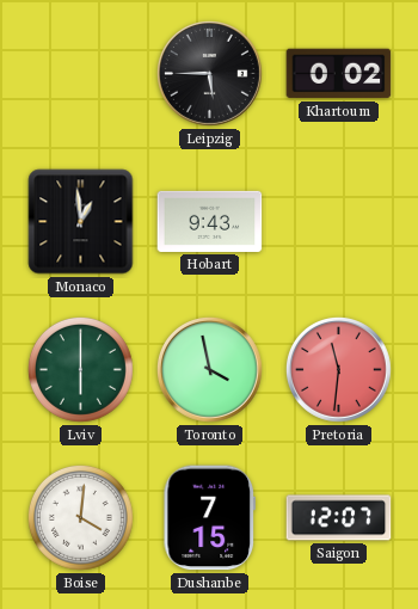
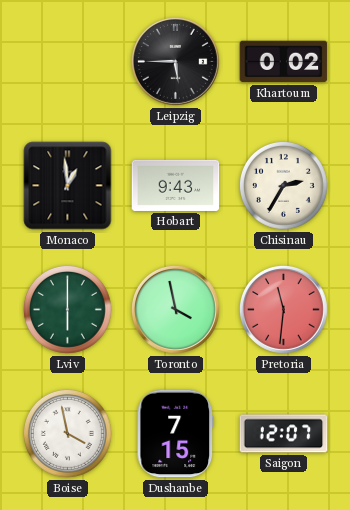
Chisinau: none -> 2:35 (283, 185)
Boise: 4:01 -> 3:58 (67, 433)
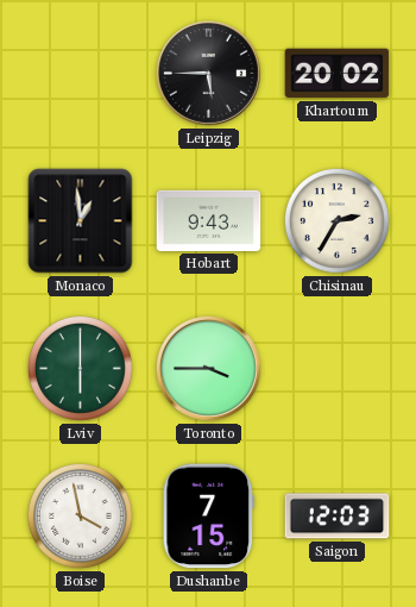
Khartoum: 0:02 -> 20:02 (338, 74)
Toronto: 3:58 -> 3:45 (208, 368)
Pretoria: 11:31 -> none (283, 309)
Saigon: 12:07 -> 12:03 (338, 517)
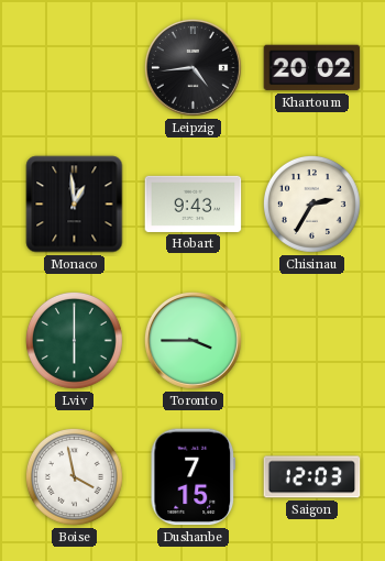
Leipzig: 5:45 -> 4:44 (193, 67)
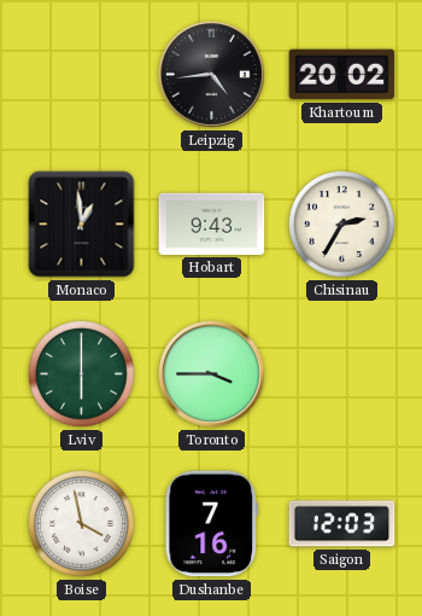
Dushanbe: 7:15 -> 7:16 (211, 524)
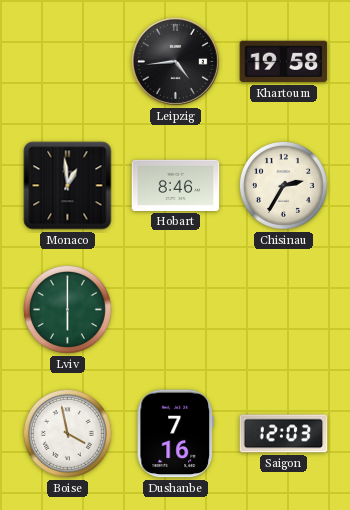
Khartoum: 20:02 -> 19:58 (284, 62)
Hobart: 9:43 -> 8:46 (176, 185)
Toronto: 3:45 -> none (211, 373)
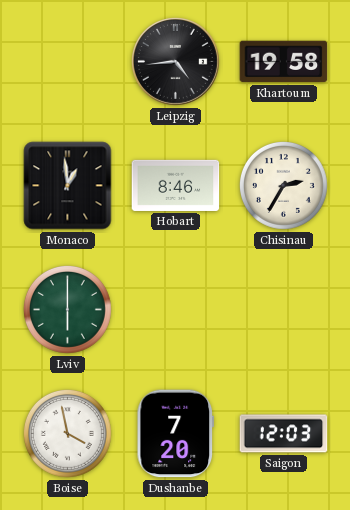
Dushanbe: 7:16 -> 7:20 (175, 434)
